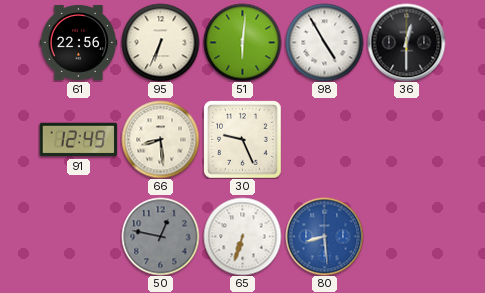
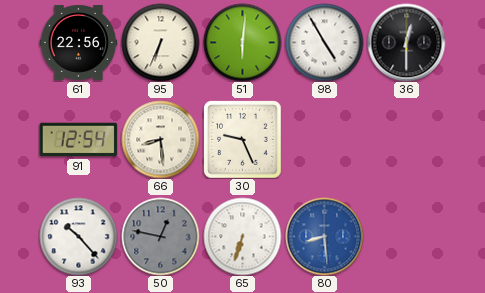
91: 12:49 -> 12:54 (78, 140)
93: none -> 10:23 (78, 236)
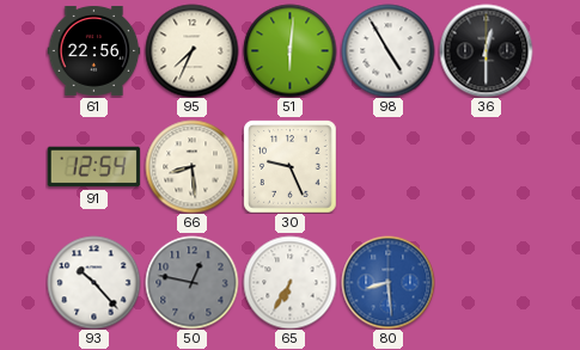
95: 6:34 -> 7:34 (191, 50)
65: 6:33 -> 6:35 (289, 282)
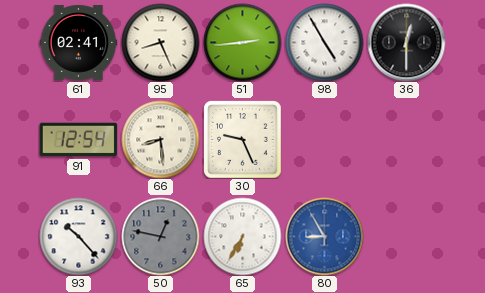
61: 22:56 -> 02:41 (78, 42)
95: 7:34 -> 8:26 (160, 42)
51: 6:01 -> 2:44 (242, 42)
80: 8:29 -> 8:55 (324, 236)
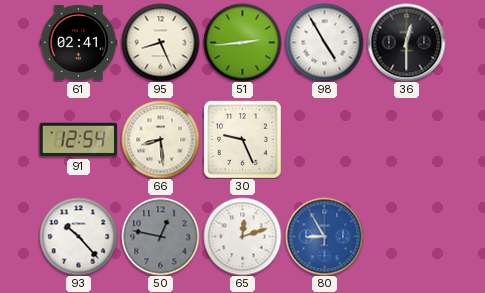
65: 6:35 -> 12:12 (242, 236)
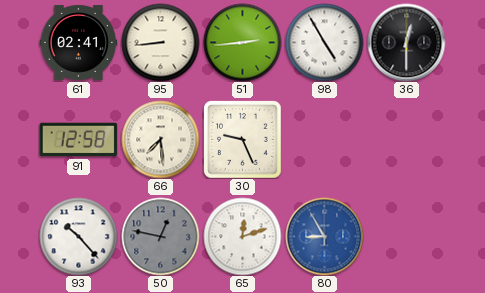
95: 8:26 -> 8:44 (160, 42)
91: 12:54 -> 12:58 (78, 140)
66: 8:29 -> 7:29 (160, 139)
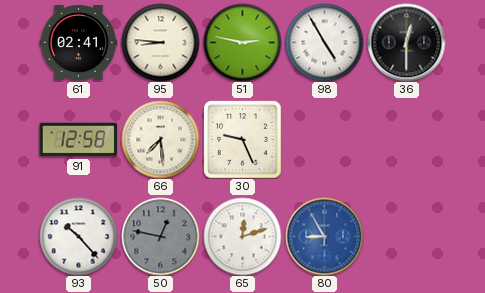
95: 8:44 -> 8:46 (160, 42)
51: 2:44 -> 2:47 (242, 42)
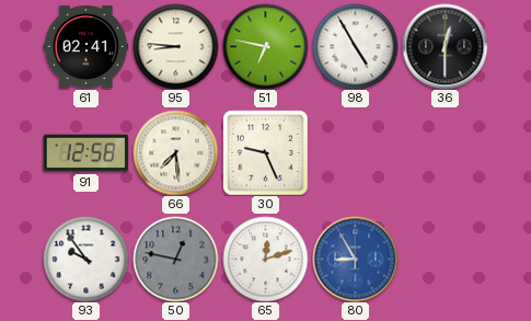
51: 2:47 -> 6:47 (265, 46)
93: 10:23 -> 9:54 (85, 259)
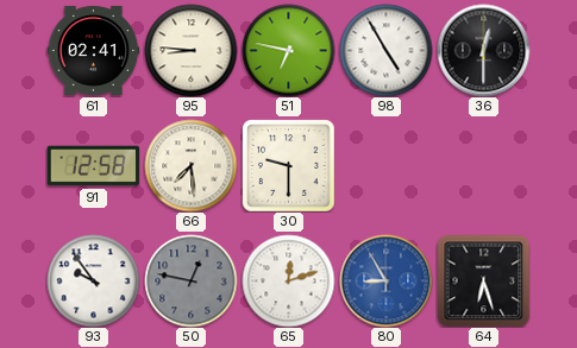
30: 9:26 -> 9:30 (288, 165)
64: none -> 6:27 (483, 280)
